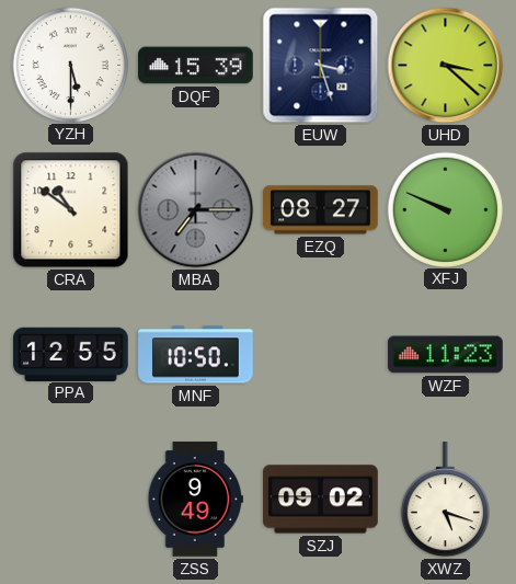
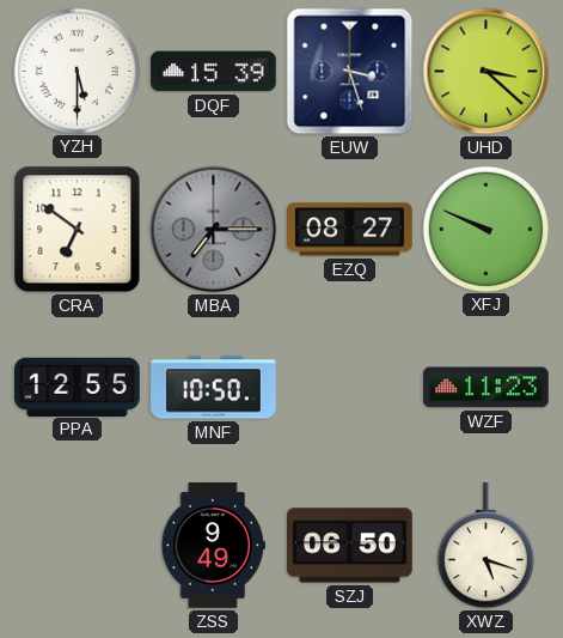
CRA: 10:51 -> 6:51 (78, 230)
SZJ: 09:02 -> 06:50 (350, 546)
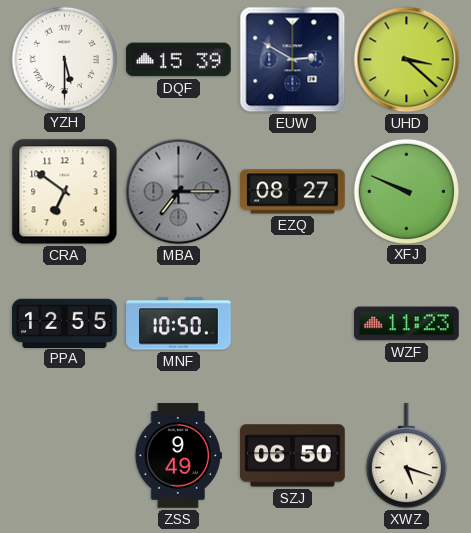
EUW: 3:27 -> 2:50 (293, 60)
